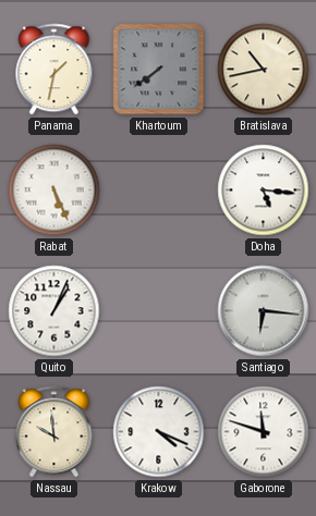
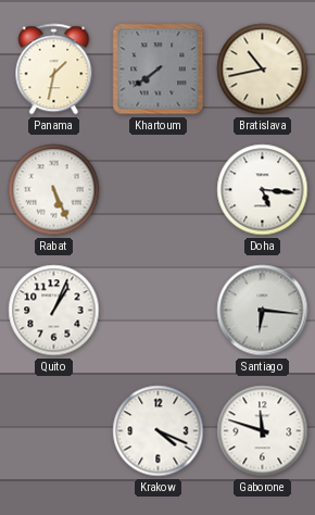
Nassau: 9:59 -> none (54, 432)
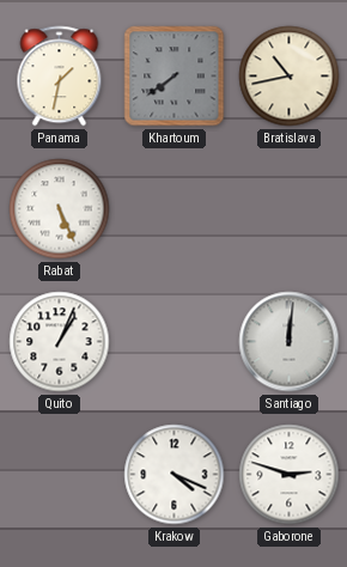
Doha: 5:16 -> none (263, 190)
Santiago: 6:16 -> 12:01 (290, 342)
Gaborone: 11:48 -> 2:48 (290, 475)
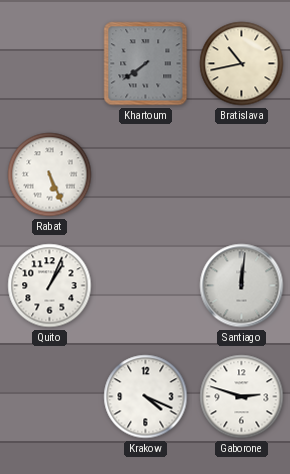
Panama: 1:32 -> none (60, 77)
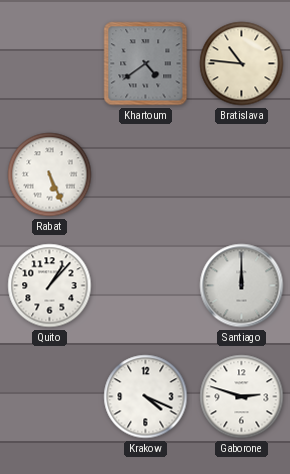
Khartoum: 7:39 -> 4:39 (146, 64)
Bratislava: 10:43 -> 10:46 (242, 64)
Quito: 1:04 -> 1:07 (50, 286)
Santiago: 12:01 -> 12:00 (242, 286)
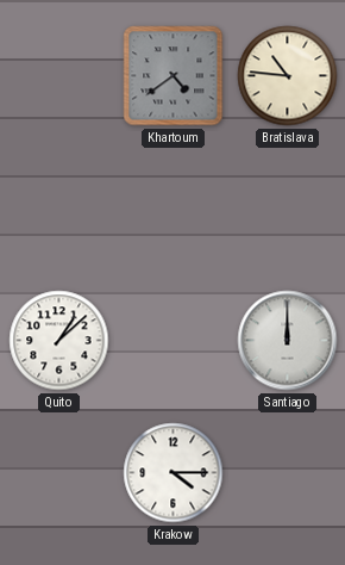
Rabat: 5:26 -> none (50, 175)
Quito: 1:07 -> 1:08 (59, 341)
Krakow: 4:19 -> 4:15 (174, 473)
Gaborone: 2:48 -> none (242, 397)
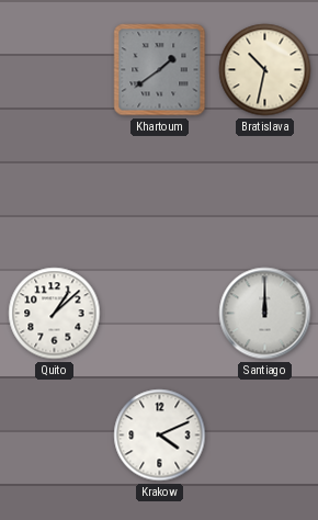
Khartoum: 4:39 -> 1:39 (160, 70)
Bratislava: 10:46 -> 10:32 (265, 70)
Krakow: 4:15 -> 4:11 (160, 436)
